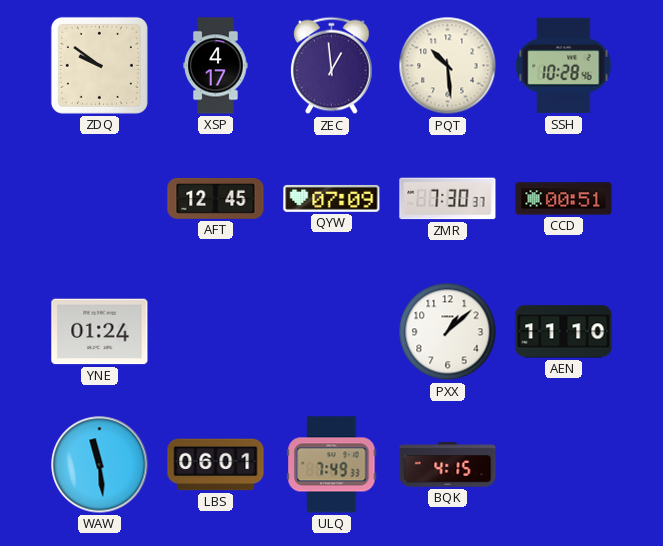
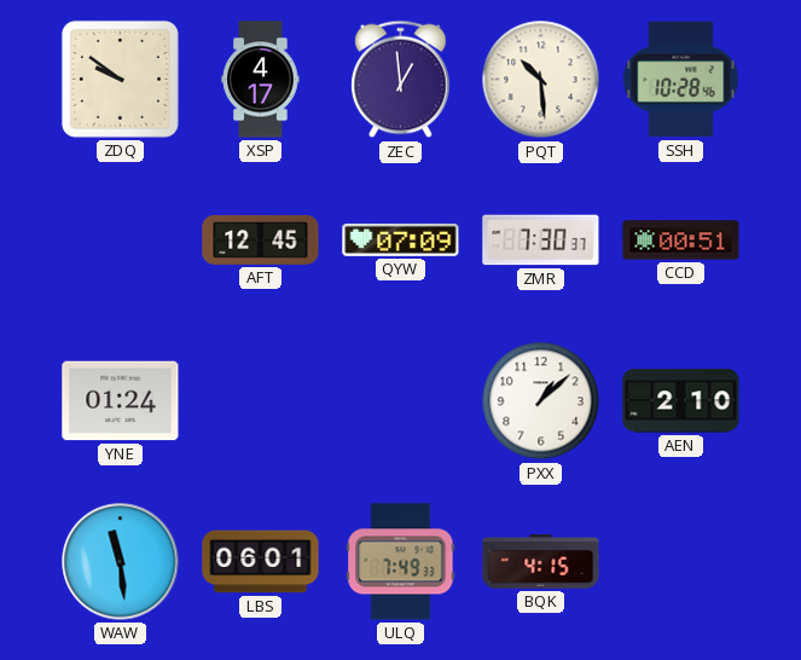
AEN: 11:10 -> 2:10 (681, 401)
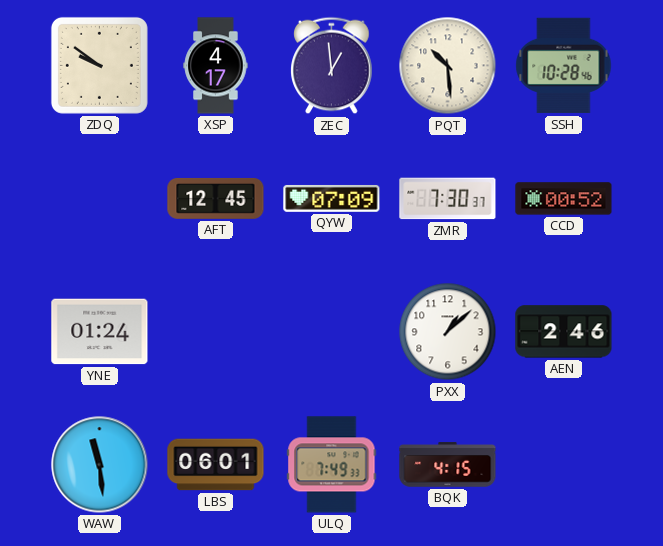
CCD: 00:51 -> 00:52 (564, 199)
AEN: 2:10 -> 2:46 (564, 332)
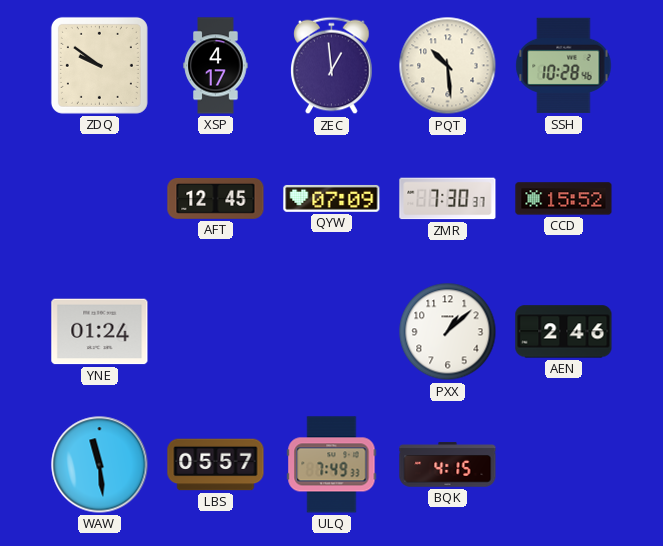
CCD: 00:52 -> 15:52 (564, 199)
LBS: 06:01 -> 05:57 (216, 465)
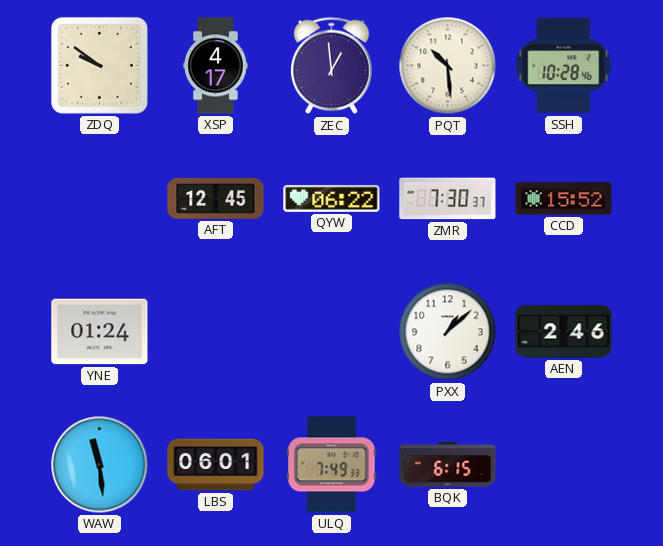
QYW: 07:09 -> 06:22 (332, 198)
LBS: 05:57 -> 06:01 (216, 465)
BQK: 4:15 -> 6:15 (448, 465)
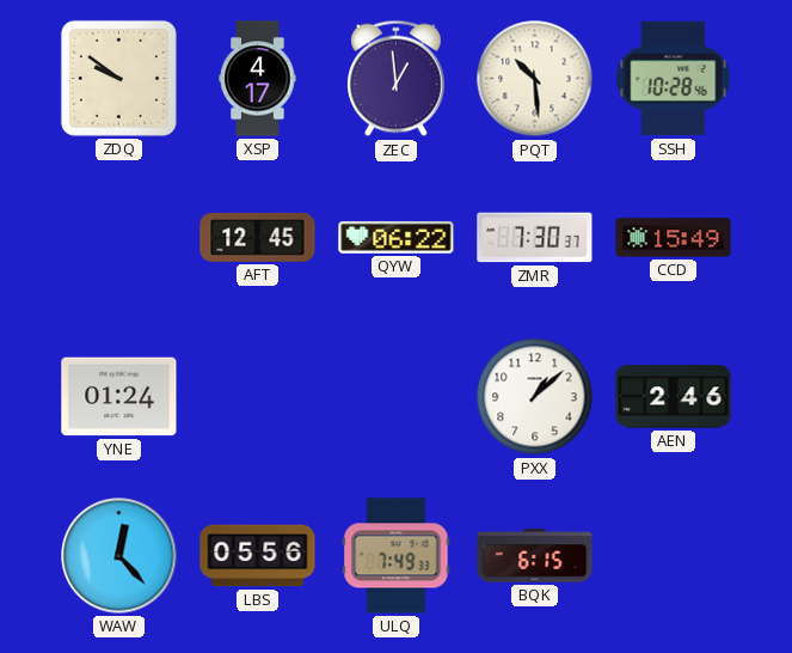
CCD: 15:52 -> 15:49 (674, 238)
WAW: 11:29 -> 12:23 (119, 556)
LBS: 06:01 -> 05:56 (258, 556)
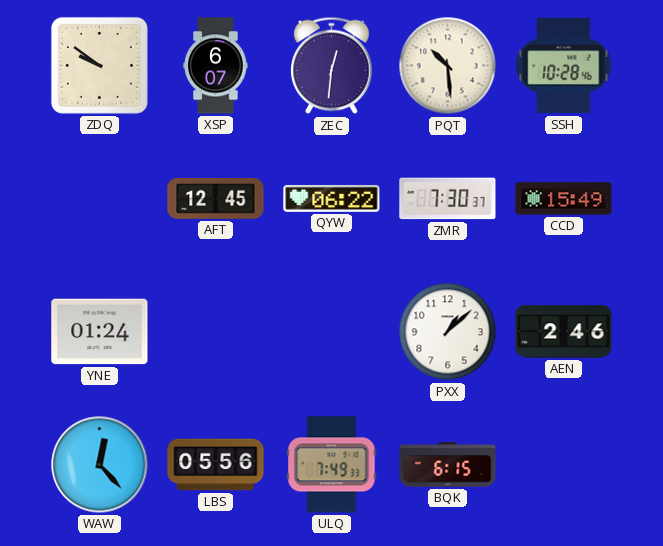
XSP: 4:17 -> 6:07 (216, 66)
ZEC: 12:59 -> 12:31 (332, 66)
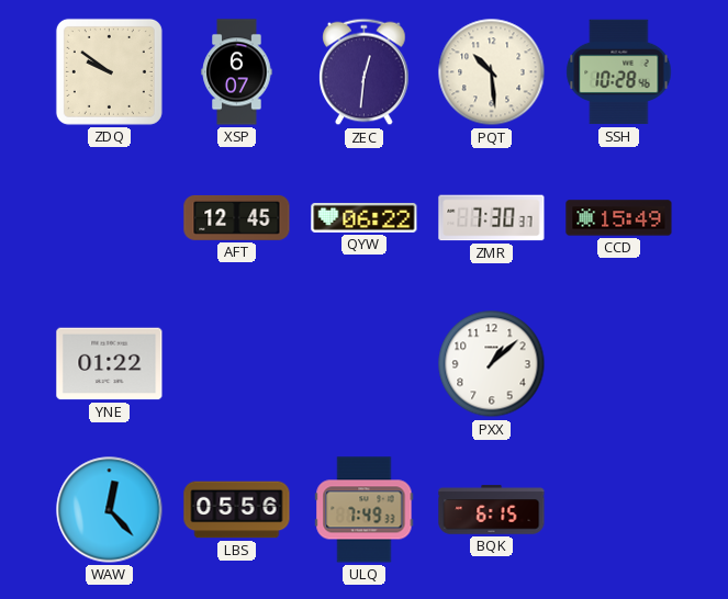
YNE: 01:24 -> 01:22 (110, 364)
AEN: 2:46 -> none (564, 332)
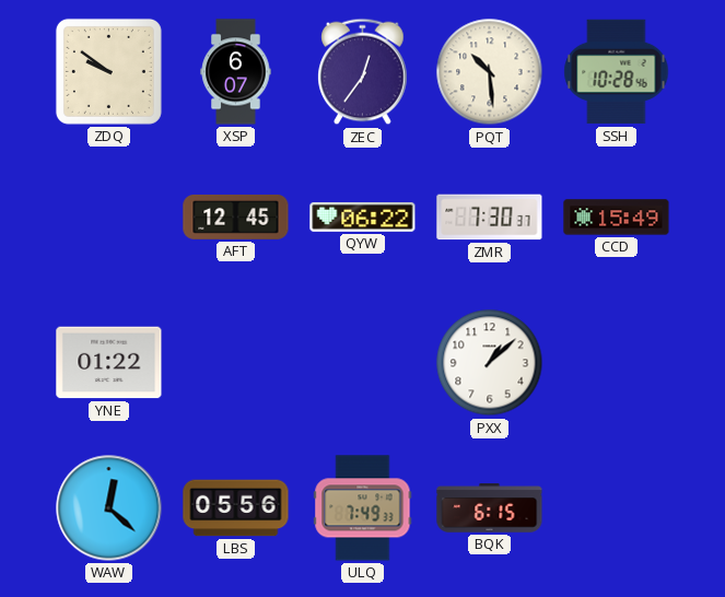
ZEC: 12:31 -> 12:36 (363, 72)
WAW: 12:23 -> 12:22 (109, 508)
